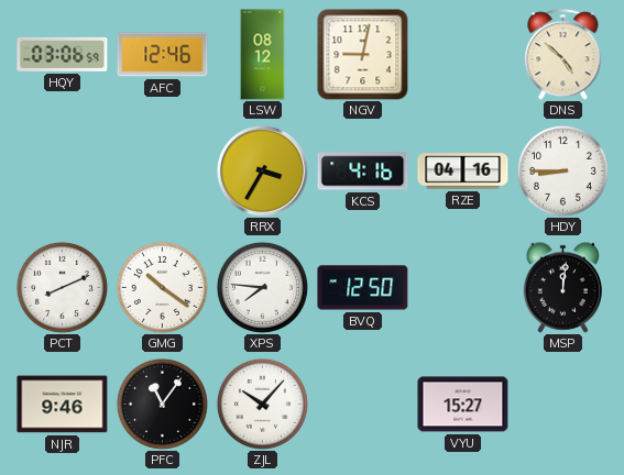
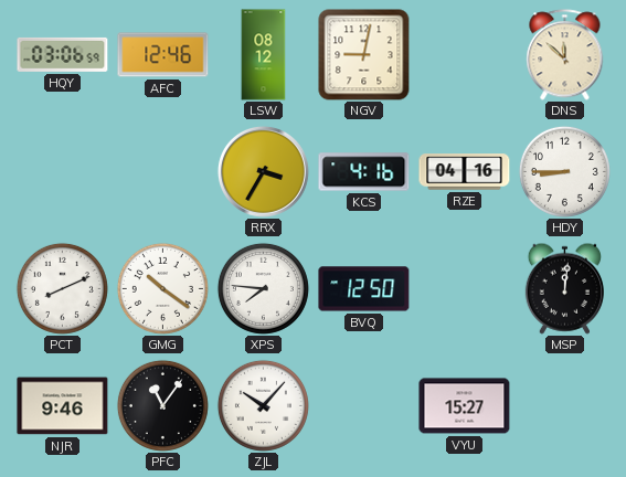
DNS: 4:52 -> 11:52 (565, 55)
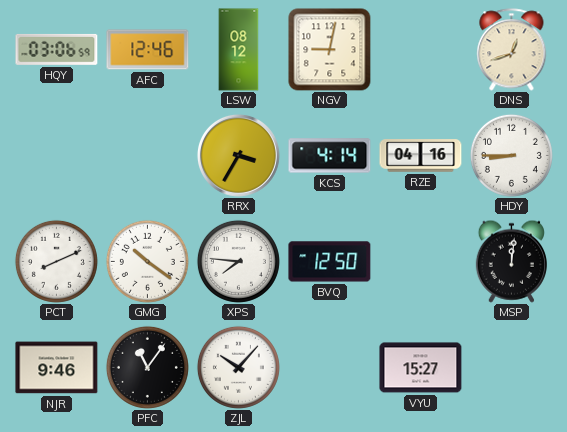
DNS: 11:52 -> 12:42 (512, 50)
KCS: 4:16 -> 4:14 (330, 156)
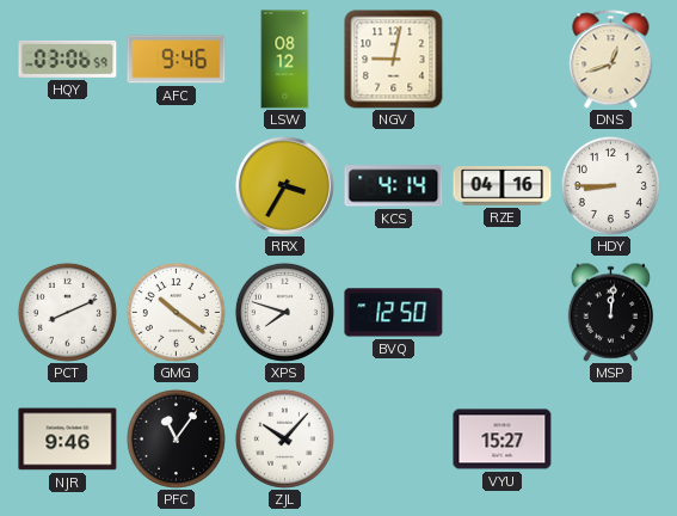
AFC: 12:46 -> 9:46 (177, 60)
XPS: 7:46 -> 7:48 (284, 312)
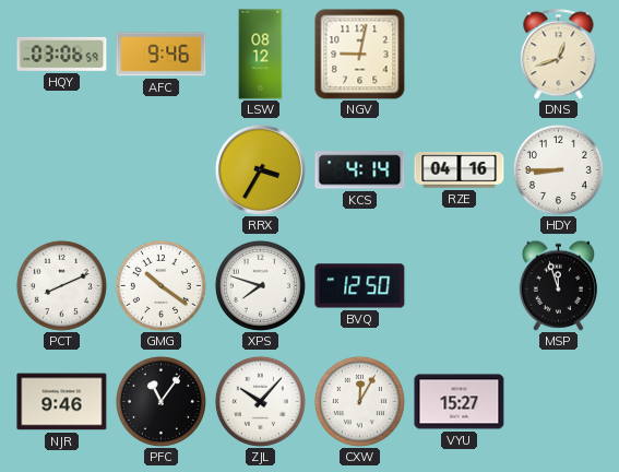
MSP: 12:01 -> 11:57 (558, 285)
CXW: none -> 12:05 (359, 401)
